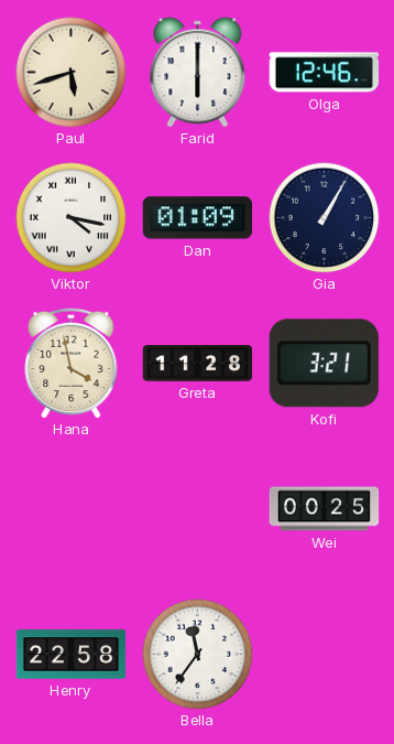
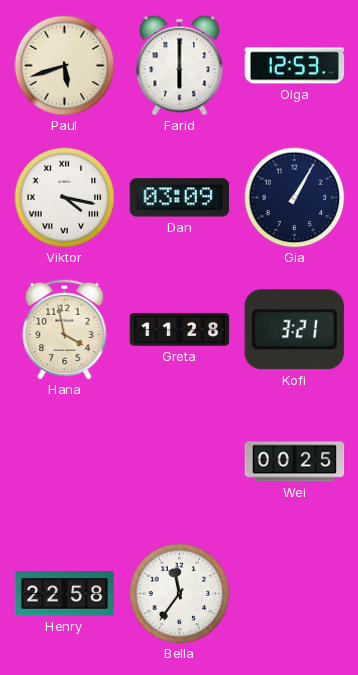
Olga: 12:46 -> 12:53 (295, 66)
Dan: 01:09 -> 03:09 (180, 198)
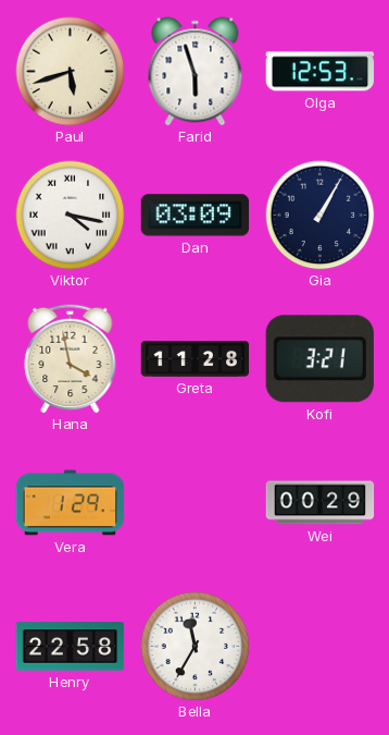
Farid: 6:00 -> 5:57 (196, 72)
Vera: none -> 1:29 (71, 503)
Wei: 00:25 -> 00:29 (321, 503)
Bella: 11:36 -> 11:35 (196, 647)
